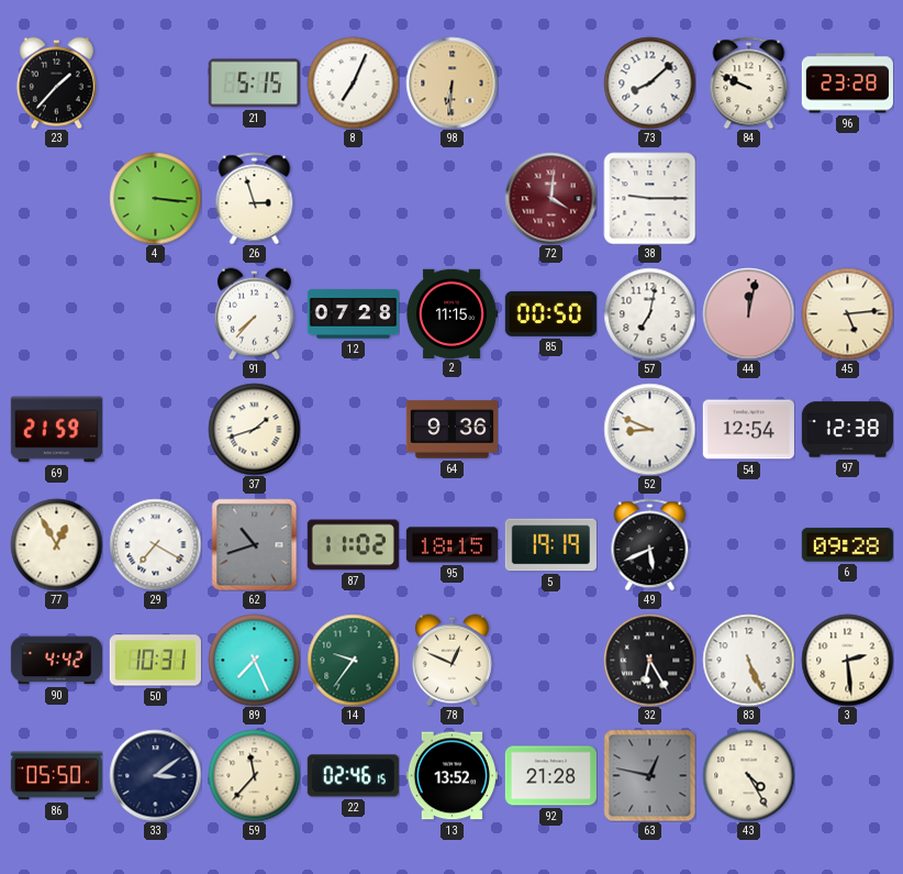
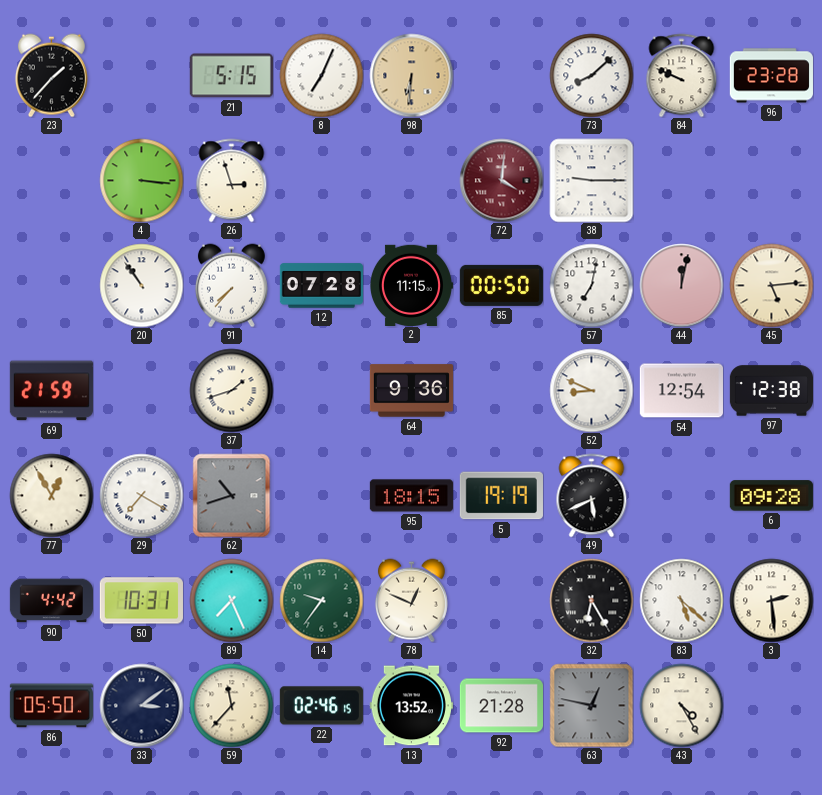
20: none -> 10:54 (141, 285)
87: 11:02 -> none (353, 545)
83: 5:26 -> 5:22 (681, 600)
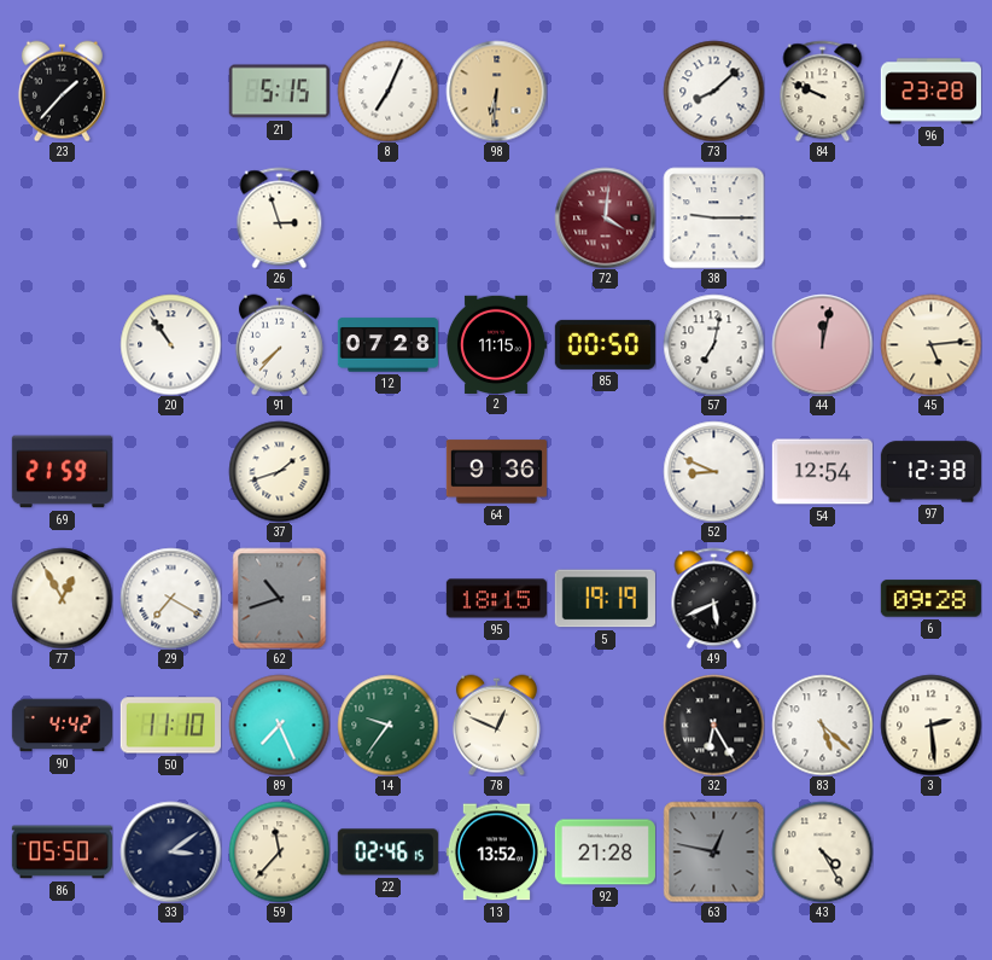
4: 3:16 -> none (141, 180)
50: 10:31 -> 11:10 (170, 726)
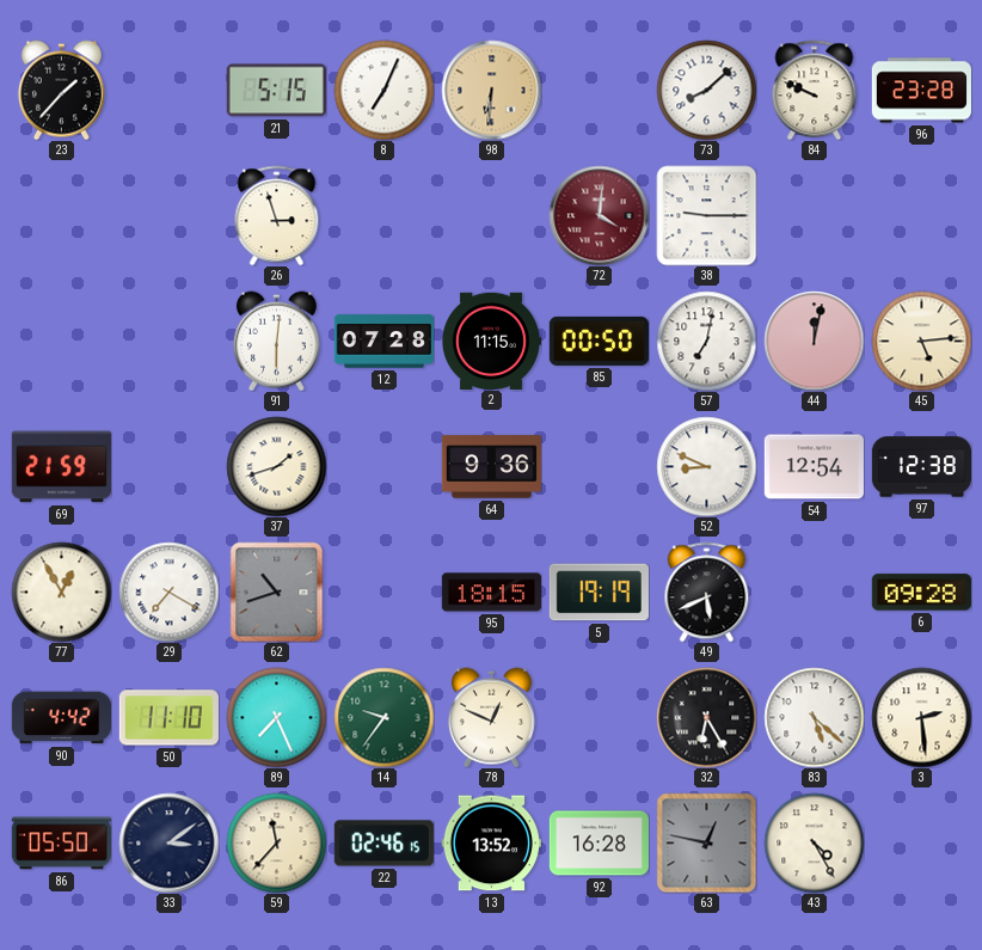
20: 10:54 -> none (170, 344)
91: 7:37 -> 6:01 (276, 341)
92: 21:28 -> 16:28 (599, 844)
